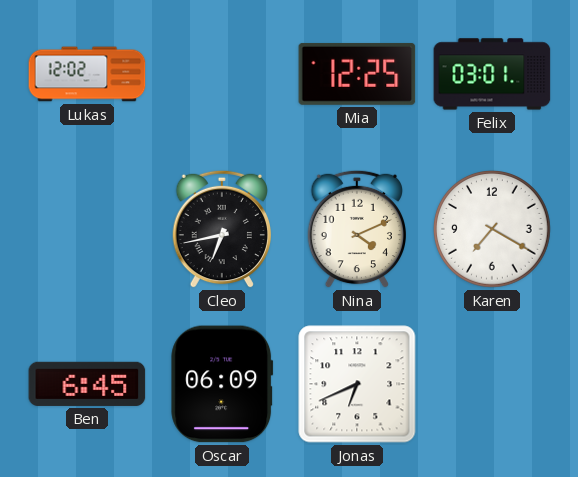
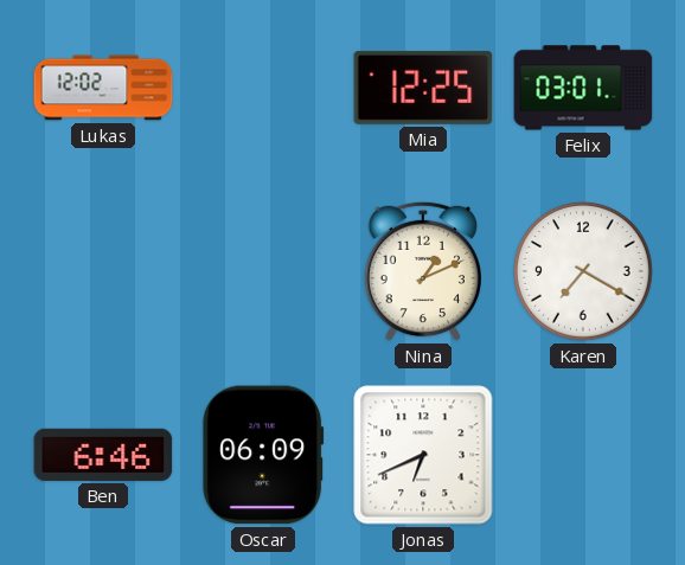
Cleo: 6:43 -> none (221, 229)
Nina: 4:11 -> 1:11 (422, 271)
Ben: 6:45 -> 6:46 (103, 455)
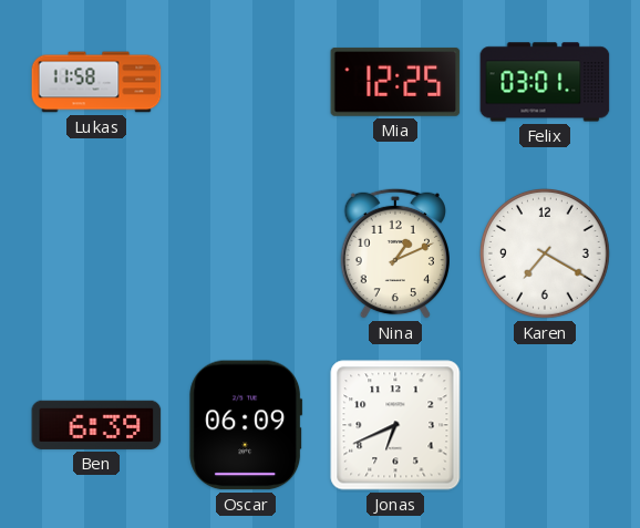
Lukas: 12:02 -> 11:58 (96, 82)
Ben: 6:46 -> 6:39 (96, 425)
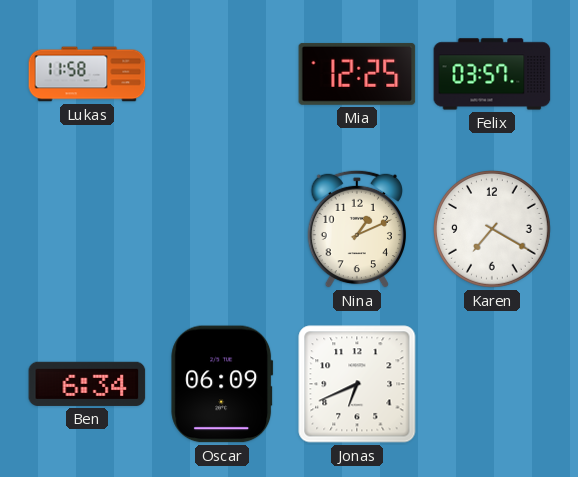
Felix: 03:01 -> 03:57 (492, 74)
Ben: 6:39 -> 6:34 (87, 384)
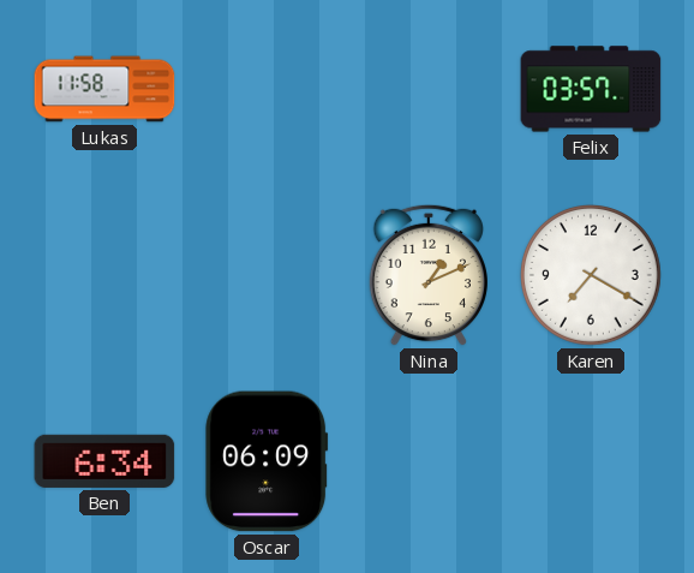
Mia: 12:25 -> none (357, 74)
Jonas: 6:41 -> none (357, 384)
